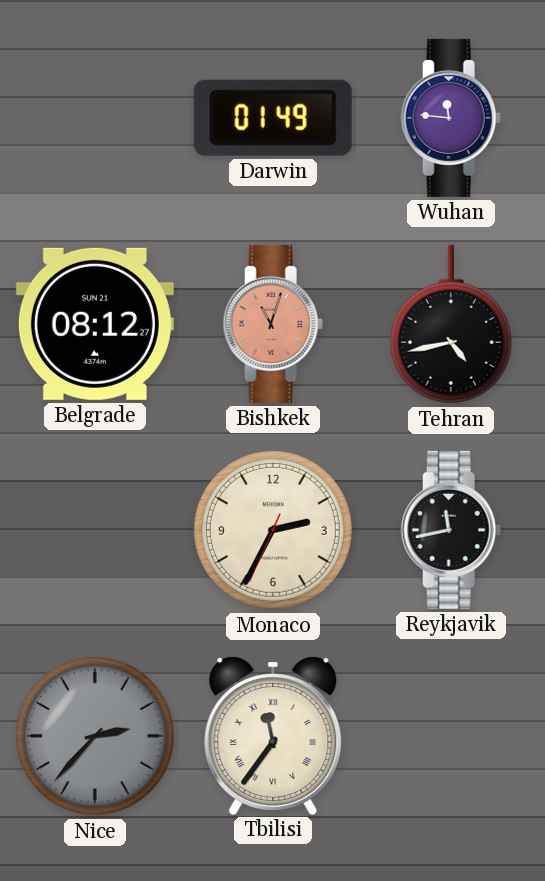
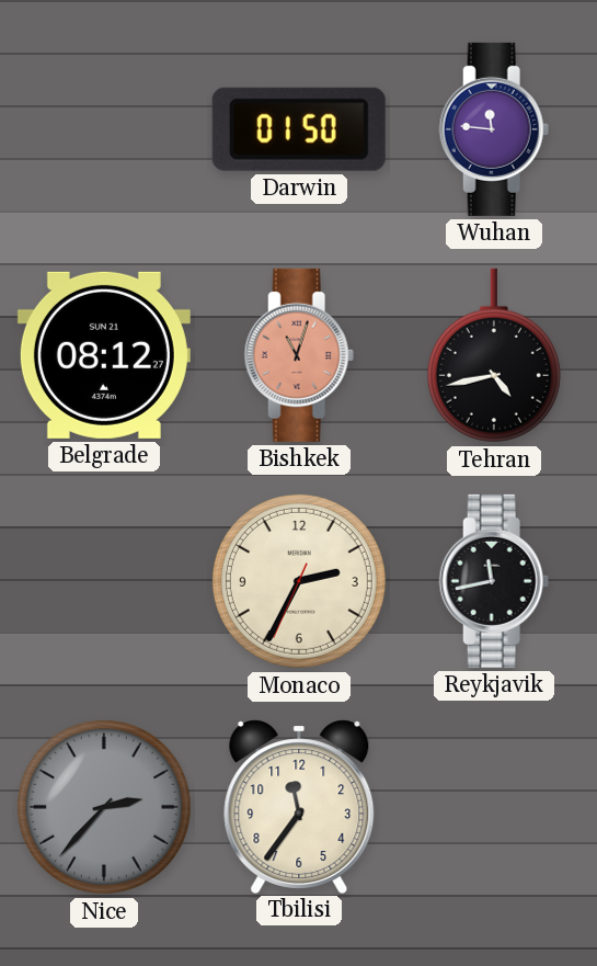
Darwin: 01:49 -> 01:50 (299, 129)
Tbilisi numerals: Roman -> Arabic (299, 806)
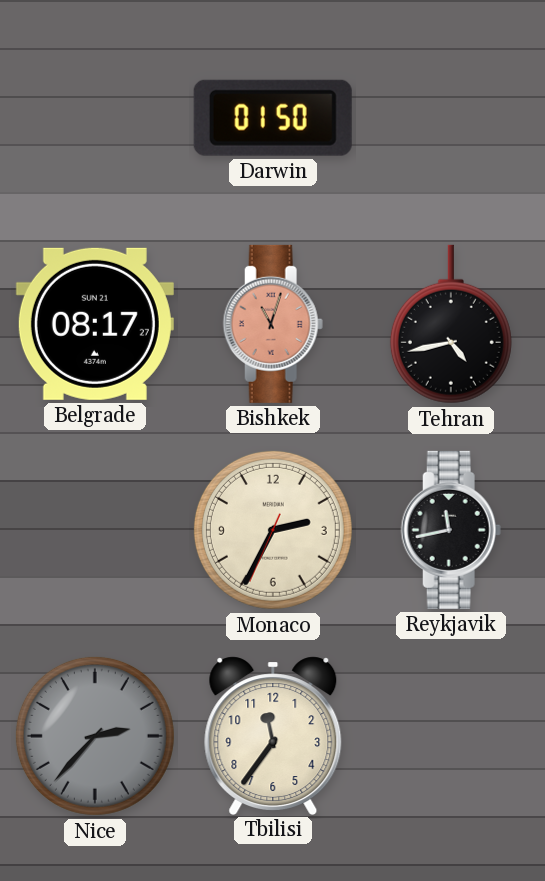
Wuhan: 11:46 -> none (494, 129)
Belgrade: 08:12 -> 08:17 (95, 324)
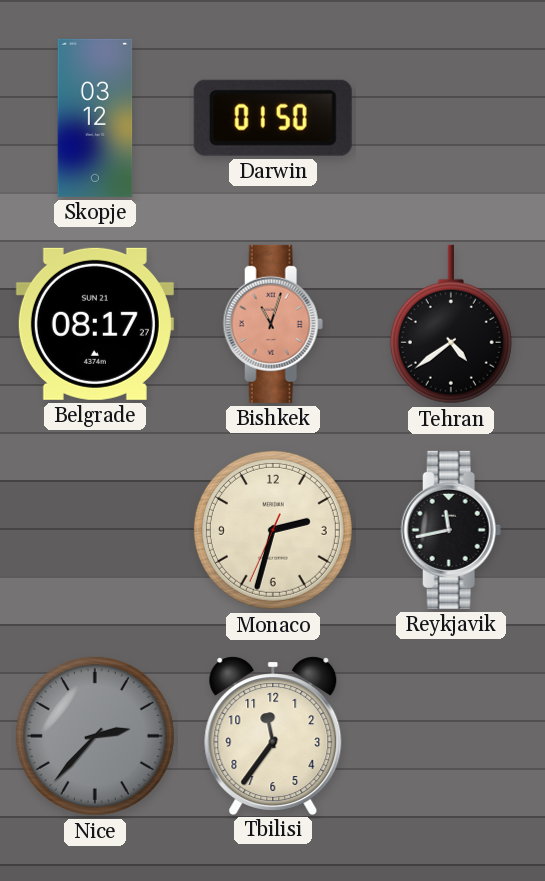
Skopje: none -> 03:12 (95, 118)
Tehran: 4:43 -> 4:39 (451, 324)
Monaco: 2:34 -> 2:32 (273, 530)
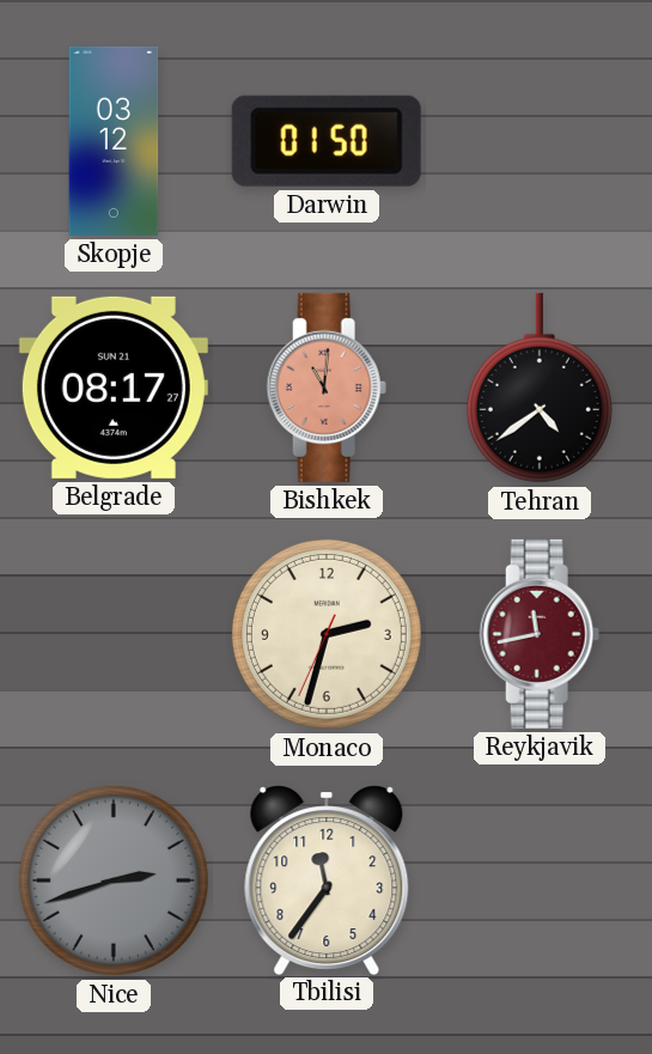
Bishkek: 11:03 -> 11:01 (327, 388)
Reykjavik dial: black -> burgundy (540, 634)
Nice: 2:37 -> 2:42 (114, 881)
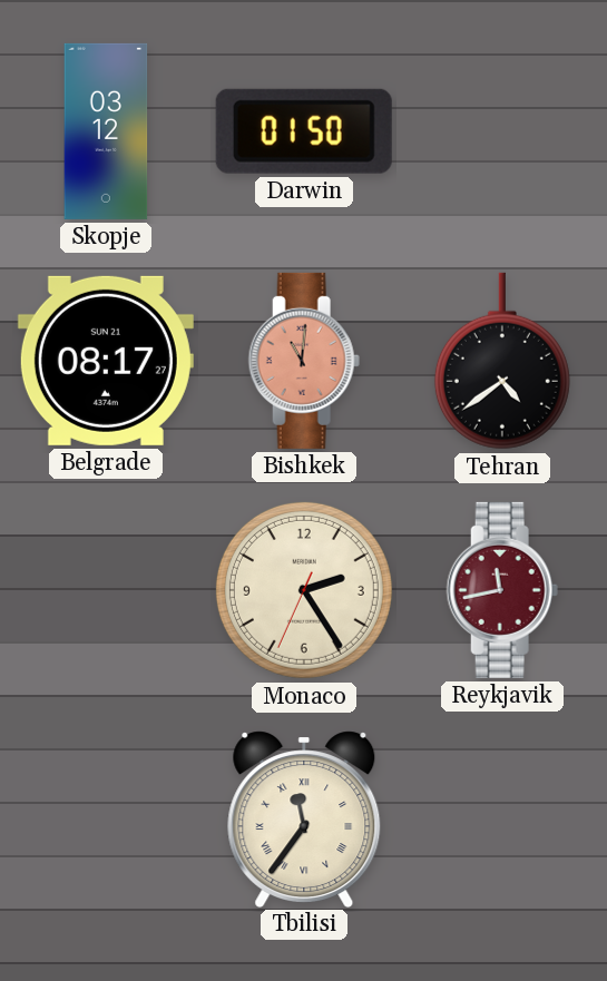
Monaco: 2:32 -> 2:24 (304, 590)
Nice: 2:42 -> none (114, 881)
Tbilisi numerals: Arabic -> Roman (304, 818)
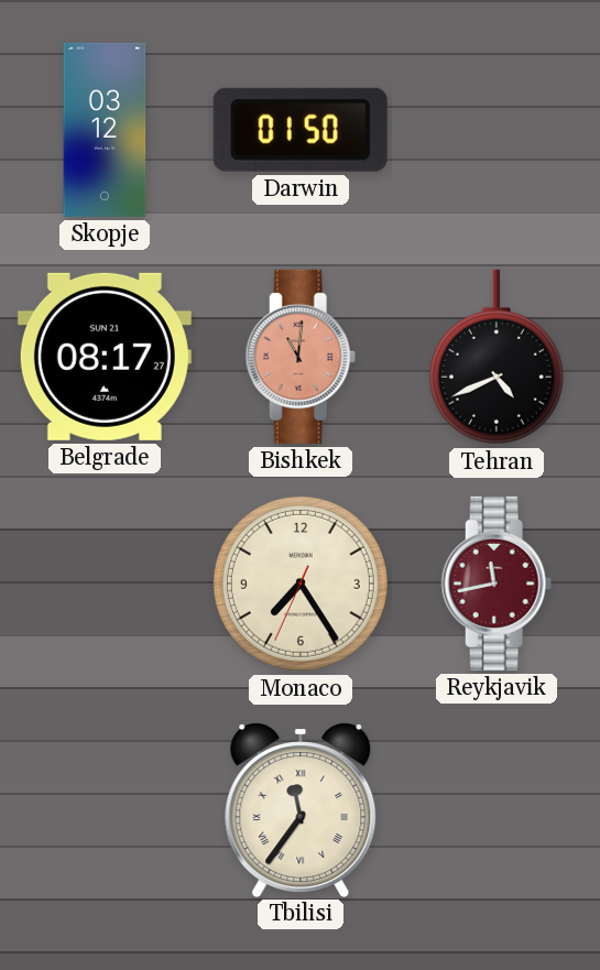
Tehran: 4:39 -> 4:41 (497, 357)
Monaco: 2:24 -> 7:24 (301, 584)
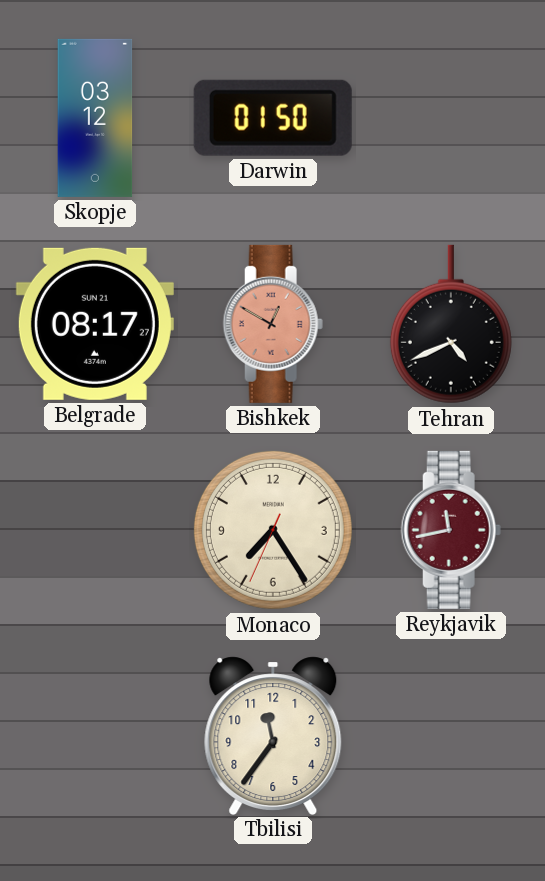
Bishkek: 11:01 -> 12:50 (273, 324)
Tbilisi numerals: Roman -> Arabic (273, 735)
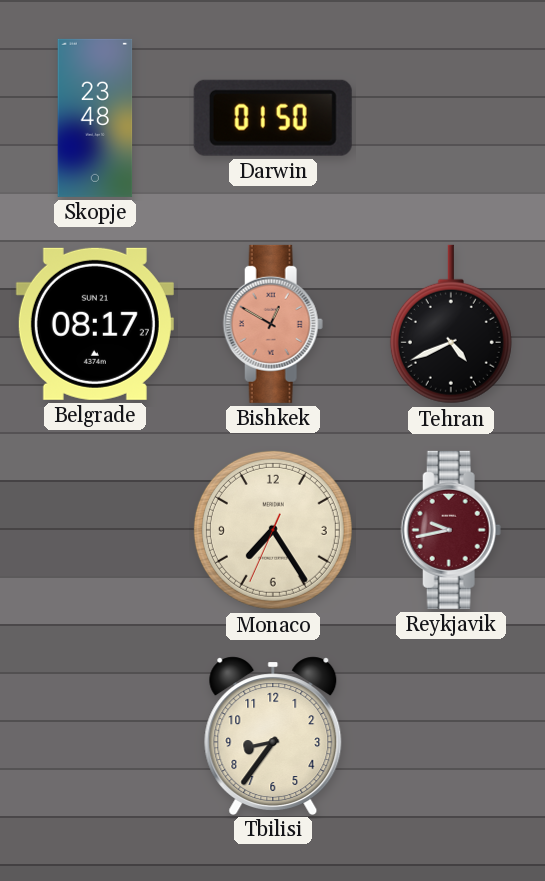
Skopje: 03:12 -> 23:48 (95, 118)
Reykjavik: 11:43 -> 9:43 (451, 530)
Tbilisi: 11:36 -> 8:36 (273, 735)
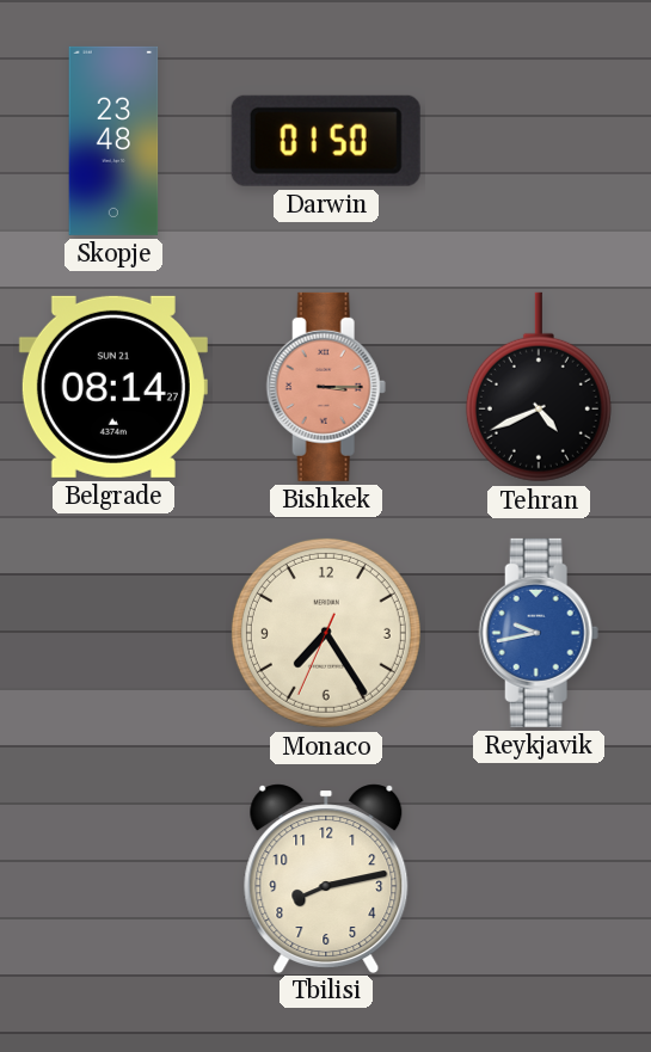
Belgrade: 08:17 -> 08:14 (113, 387)
Bishkek: 12:50 -> 3:15 (326, 387)
Reykjavik dial: burgundy -> blue (539, 633)
Tbilisi: 8:36 -> 8:13 (326, 878)
